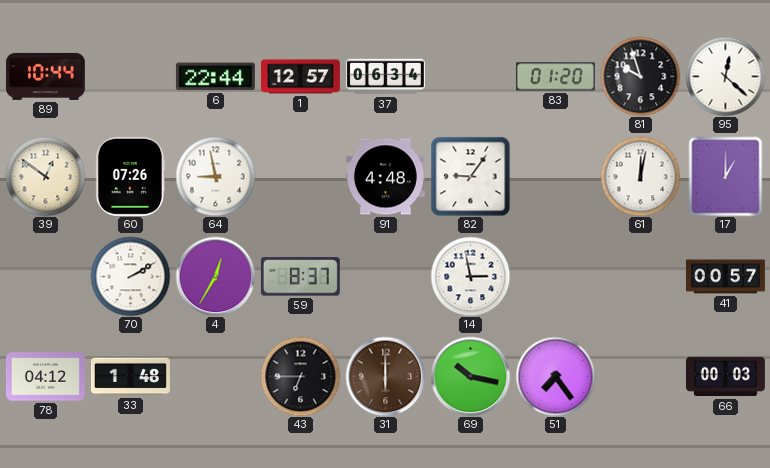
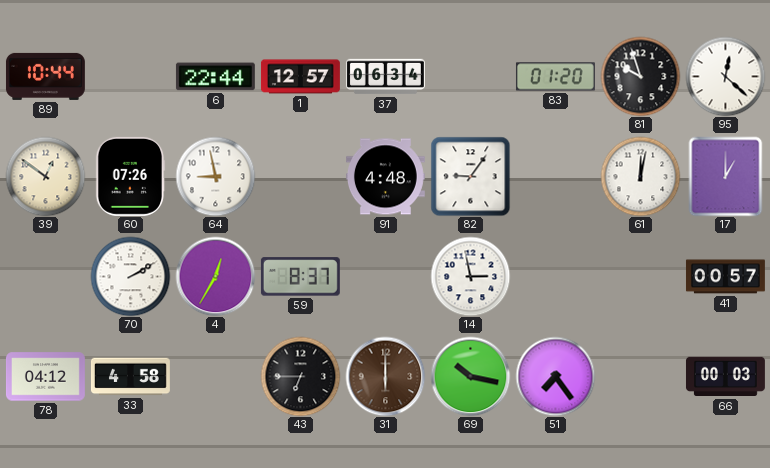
33: 1:48 -> 4:58 (130, 377)
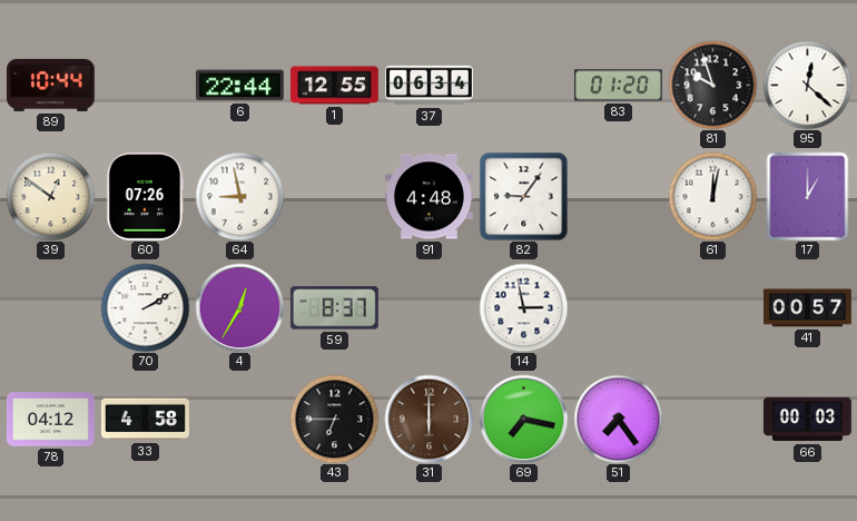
1: 12:57 -> 12:55 (334, 86)
69: 10:17 -> 7:17 (523, 419)
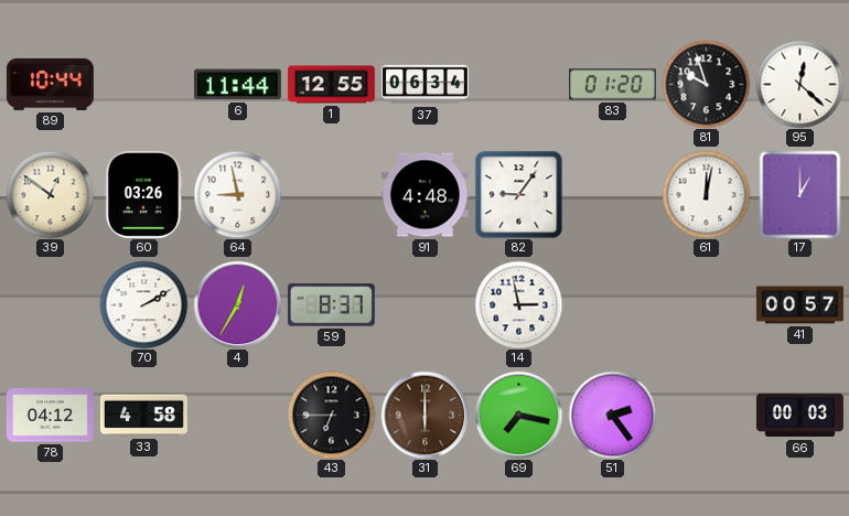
6: 22:44 -> 11:44 (237, 85)
60: 07:26 -> 03:26 (144, 194)
51: 7:24 -> 2:24 (612, 415)
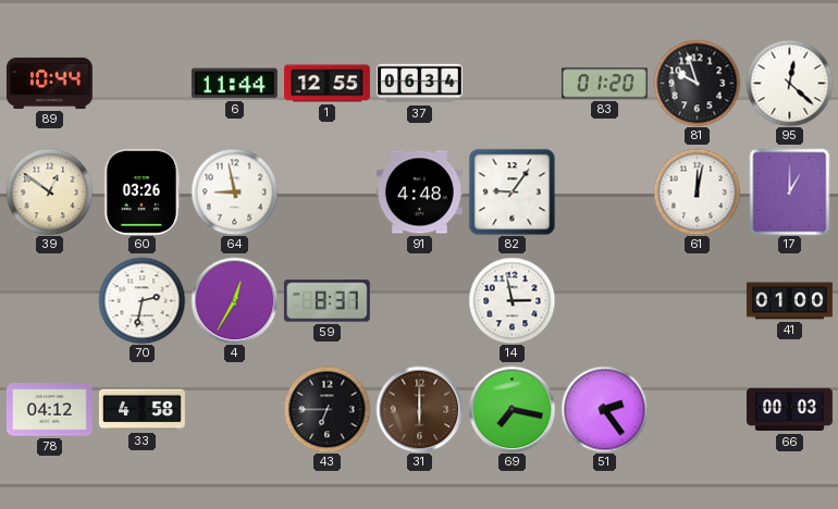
70: 2:10 -> 2:32 (141, 300)
41: 00:57 -> 01:00 (789, 301)
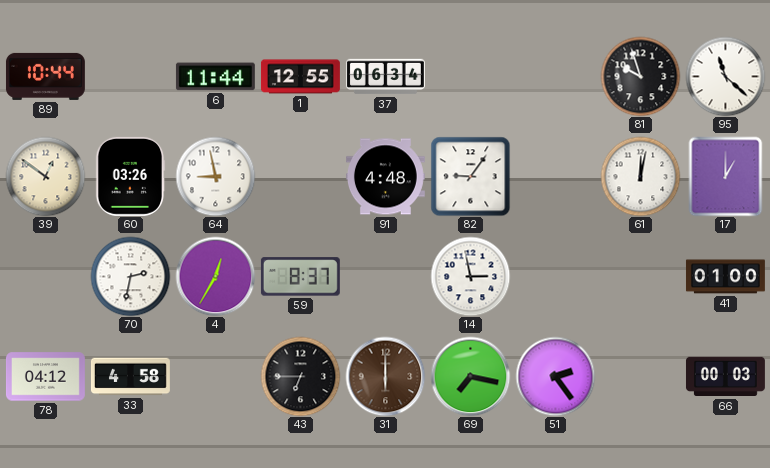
83: 01:20 -> none (604, 84)
95: 12:22 -> 11:22 (725, 76)
